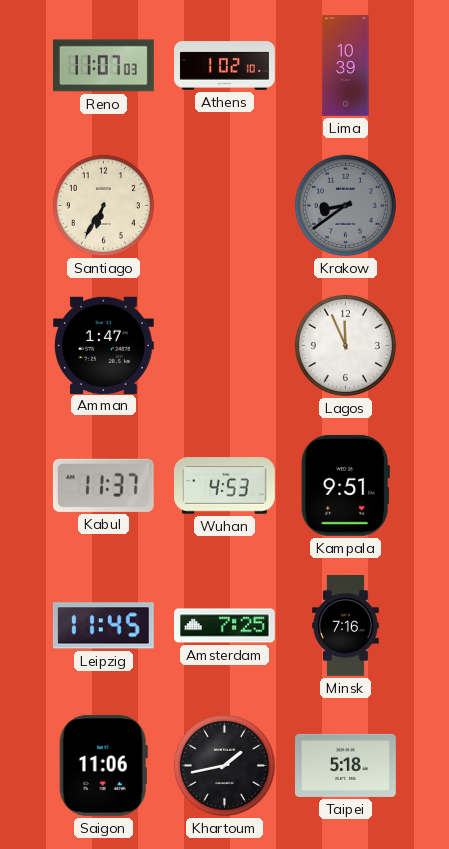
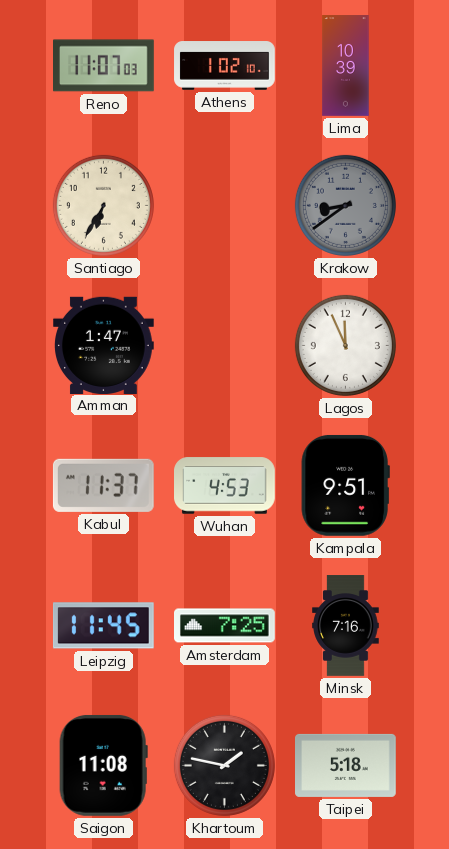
Saigon: 11:06 -> 11:08 (103, 765)
Khartoum: 1:43 -> 1:47 (224, 765)
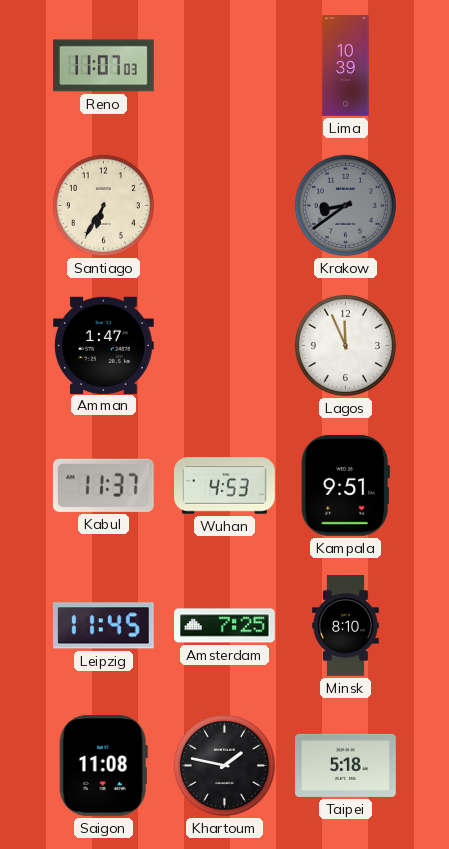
Athens: 1:02 -> none (225, 66)
Minsk: 7:16 -> 8:10 (346, 626)
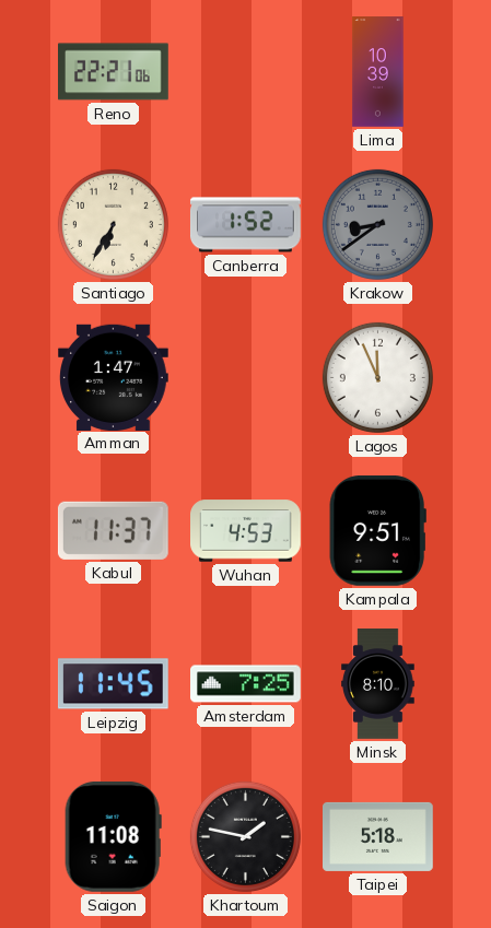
Reno: 11:07 -> 22:21 (114, 72)
Canberra: none -> 1:52 (246, 225)
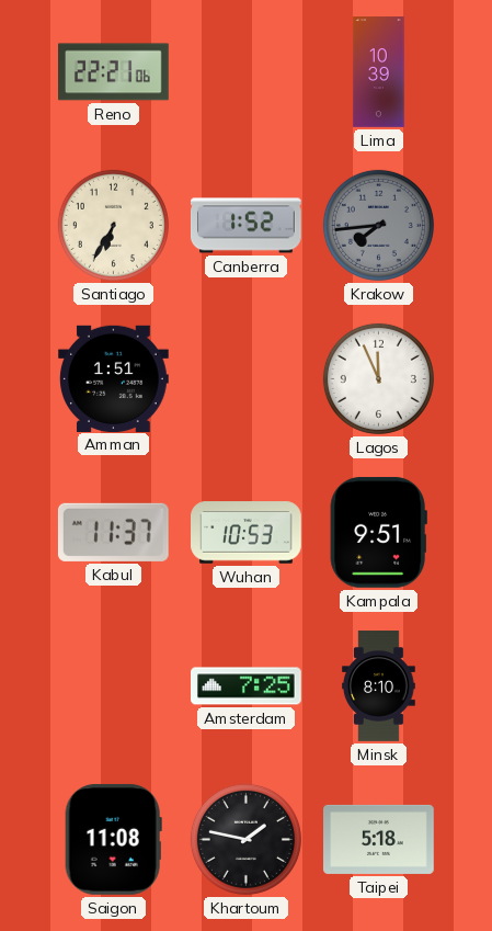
Krakow: 8:39 -> 7:44 (378, 225)
Amman: 1:47 -> 1:51 (114, 378)
Wuhan: 4:53 -> 10:53 (247, 533)
Leipzig: 11:45 -> none (113, 684)
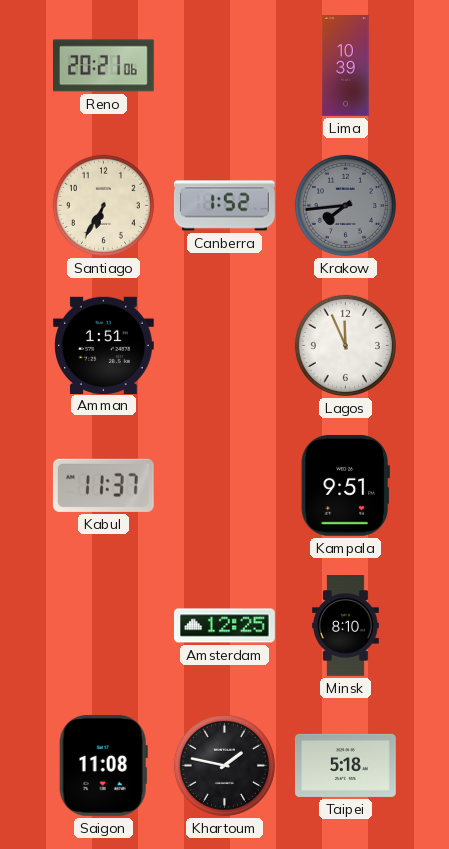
Reno: 22:21 -> 20:21 (104, 66)
Wuhan: 10:53 -> none (247, 533)
Amsterdam: 7:25 -> 12:25 (225, 626)
